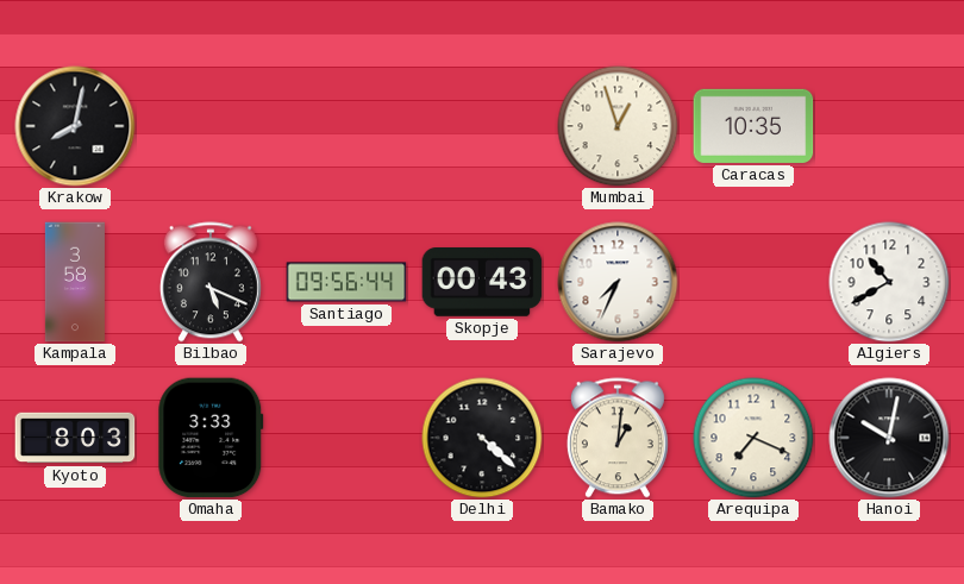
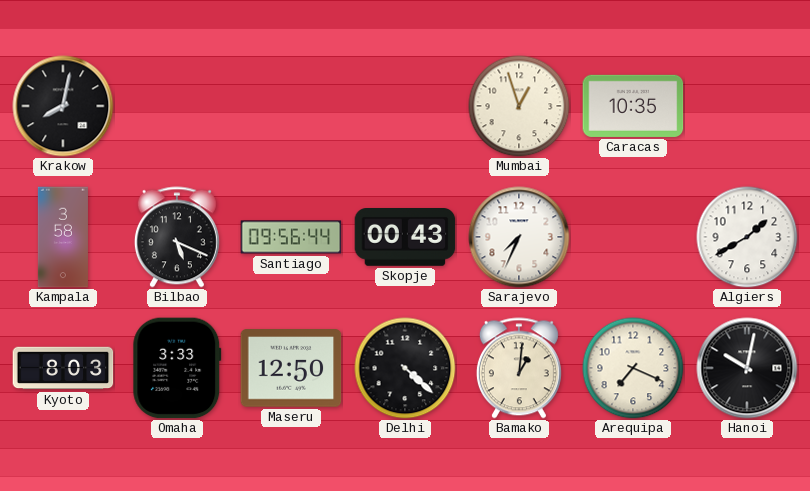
Algiers: 10:40 -> 1:40 (747, 237)
Maseru: none -> 12:50 (291, 368)
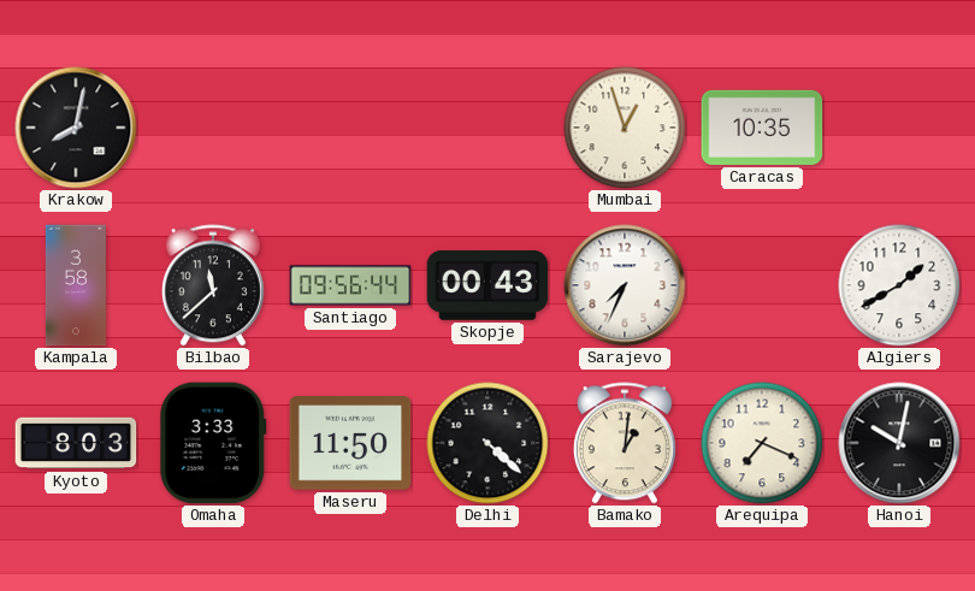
Bilbao: 5:19 -> 11:38 (213, 285)
Maseru: 12:50 -> 11:50 (350, 443)
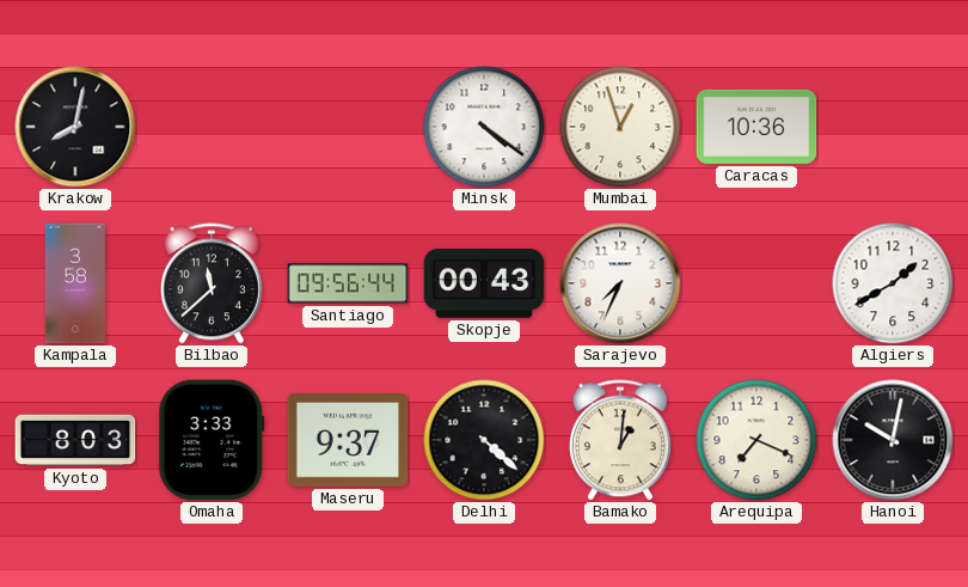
Minsk: none -> 4:21 (484, 127)
Caracas: 10:35 -> 10:36 (756, 127)
Maseru: 11:50 -> 9:37 (348, 440)
